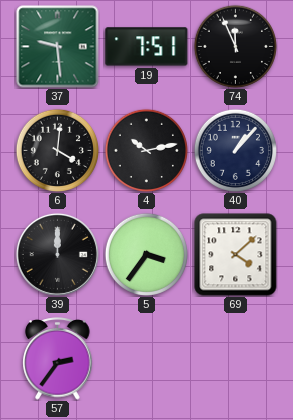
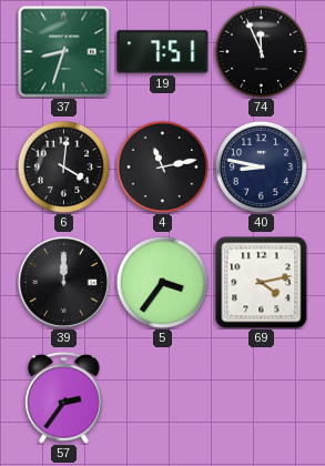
37: 9:29 -> 8:33 (64, 52)
4: 10:13 -> 11:13 (162, 166)
40: 1:07 -> 8:47 (261, 166)
69: 4:08 -> 4:13 (262, 283)
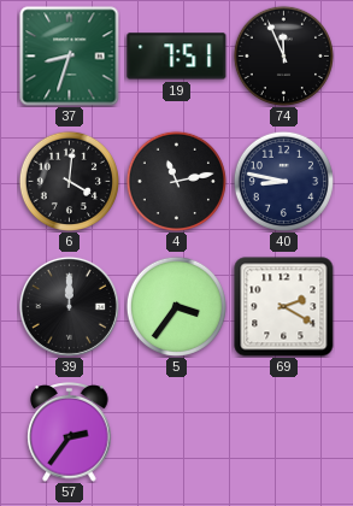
69: 4:13 -> 2:20 (284, 307)
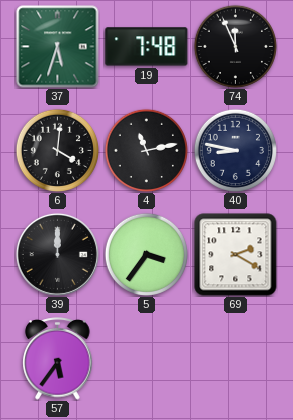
37: 8:33 -> 5:33 (58, 47)
19: 7:51 -> 7:48 (147, 47)
57: 2:36 -> 5:36 (58, 359)
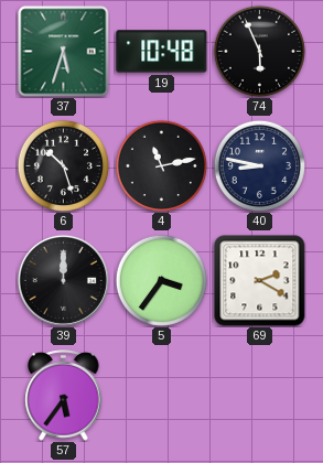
19: 7:48 -> 10:48 (162, 52)
74: 11:56 -> 5:56 (259, 51)
6: 4:01 -> 10:27 (63, 165)
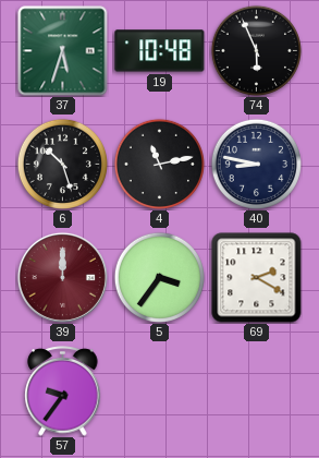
39 dial: black -> burgundy (62, 277)
57: 5:36 -> 9:36 (63, 391)
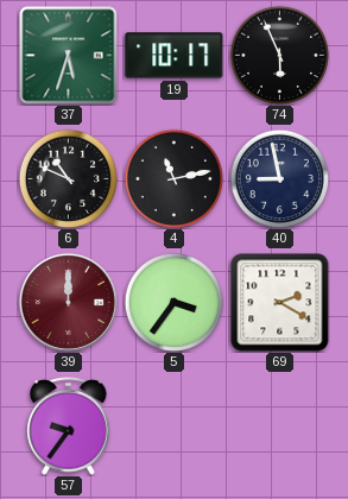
19: 10:48 -> 10:17 (175, 56)
6: 10:27 -> 10:49 (68, 178)
40: 8:47 -> 8:58 (279, 178)
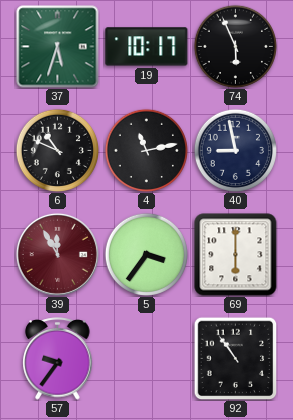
39: 12:00 -> 11:55 (57, 254)
69: 2:20 -> 6:00 (236, 255)
92: none -> 10:54 (235, 358)
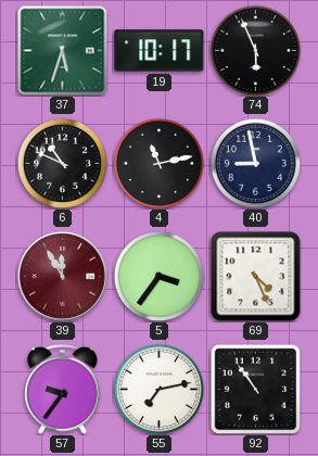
69: 6:00 -> 4:26 (256, 277)
55: none -> 7:13 (158, 389)
